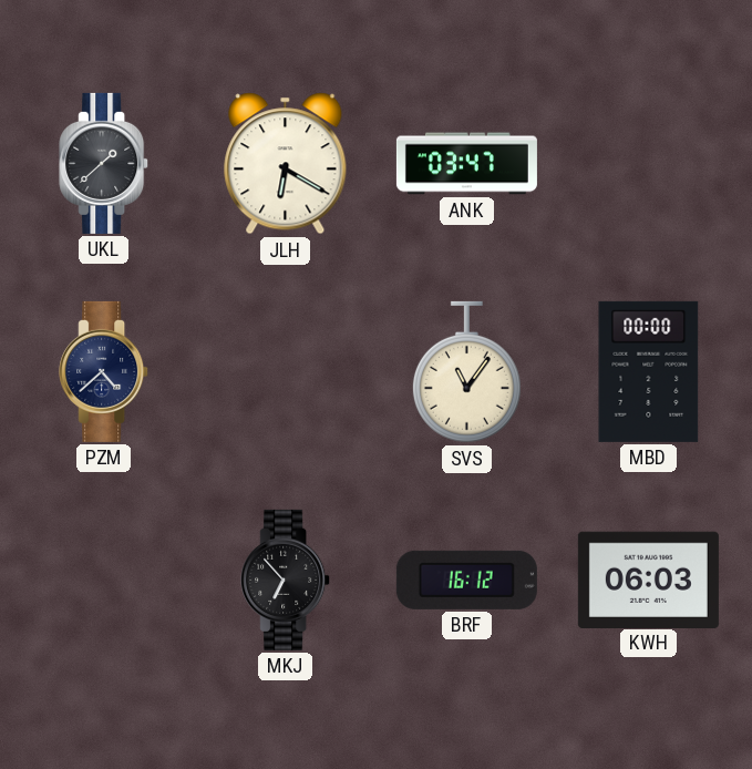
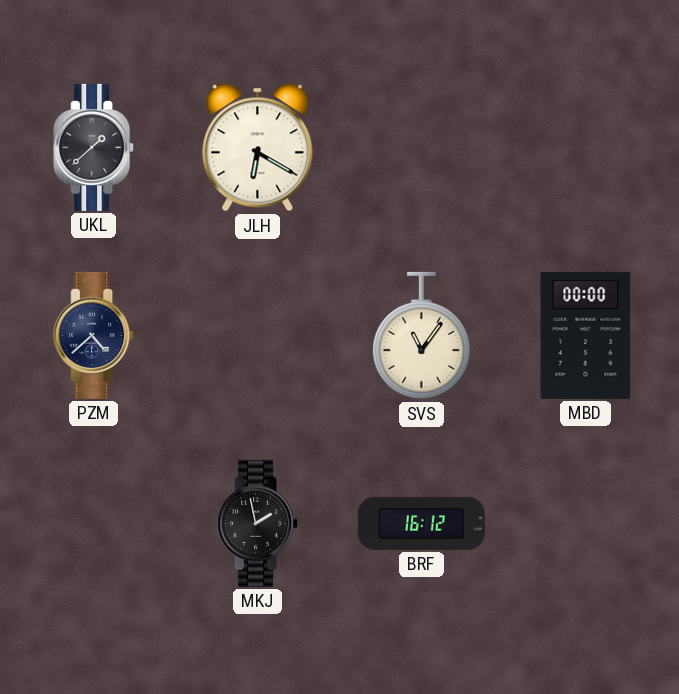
ANK: 03:47 -> none (466, 164)
MKJ: 6:53 -> 1:58 (258, 523)
KWH: 06:03 -> none (648, 580)
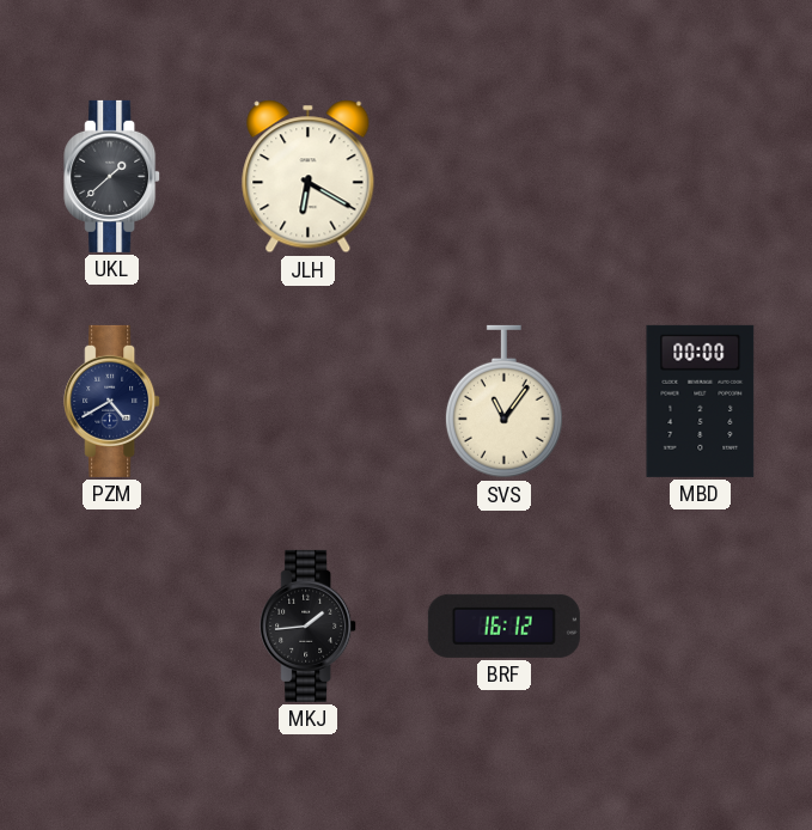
PZM: 4:38 -> 4:40 (112, 401)
MKJ: 1:58 -> 1:44 (309, 625)
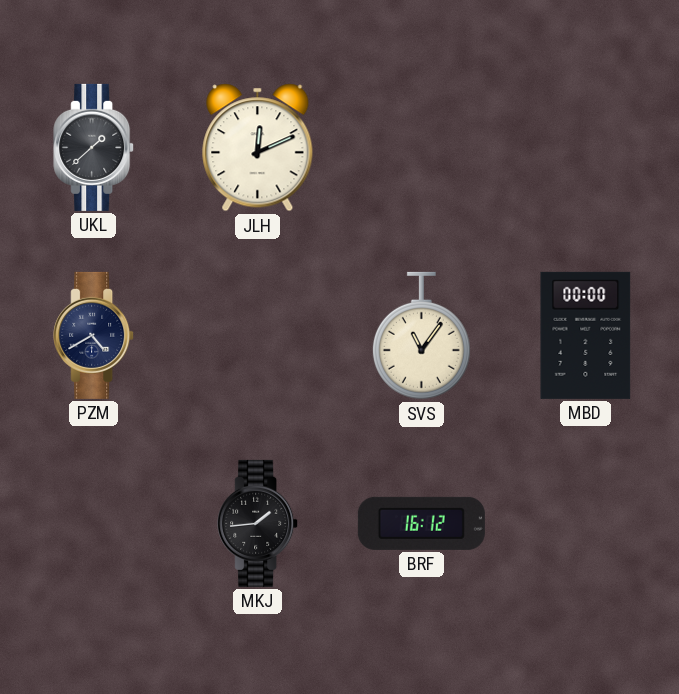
JLH: 6:20 -> 12:11 (258, 148)
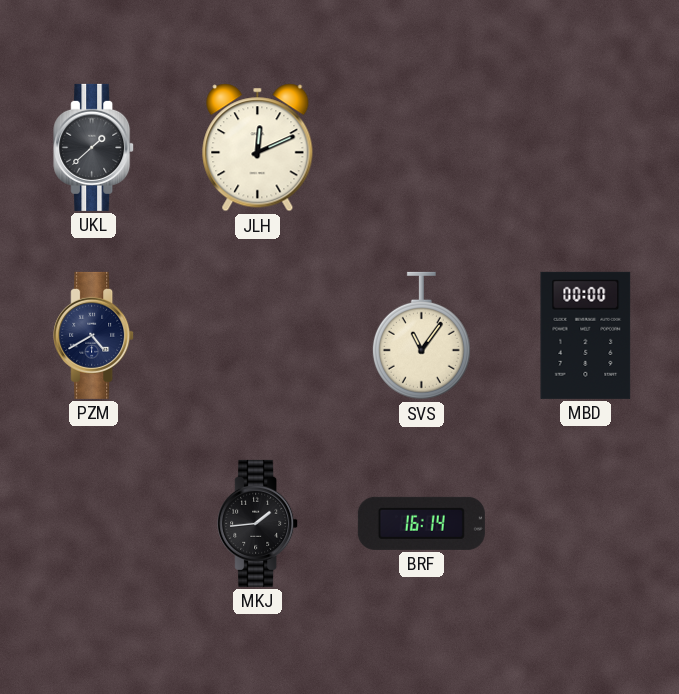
BRF: 16:12 -> 16:14 (421, 523)
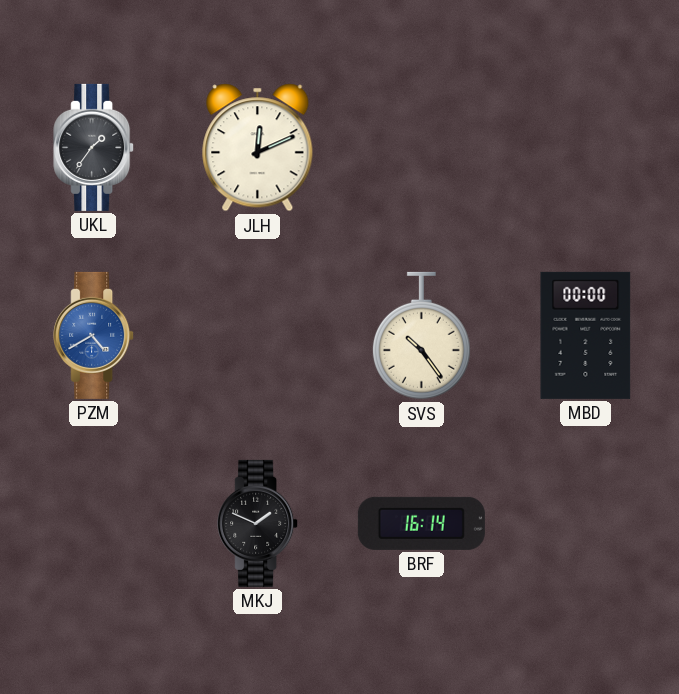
UKL: 1:38 -> 1:36 (94, 147)
PZM dial: navy -> blue (94, 335)
SVS: 11:06 -> 10:24 (421, 336)
MKJ: 1:44 -> 1:49 (258, 523)
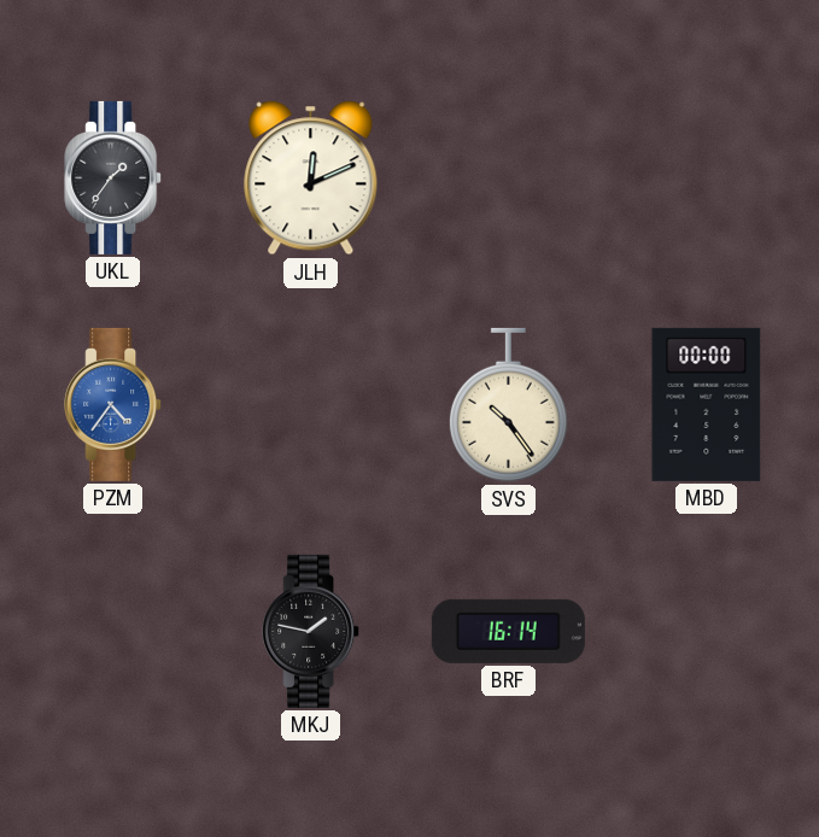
PZM: 4:40 -> 4:36 (113, 404)
MKJ: 1:49 -> 1:47 (311, 631)
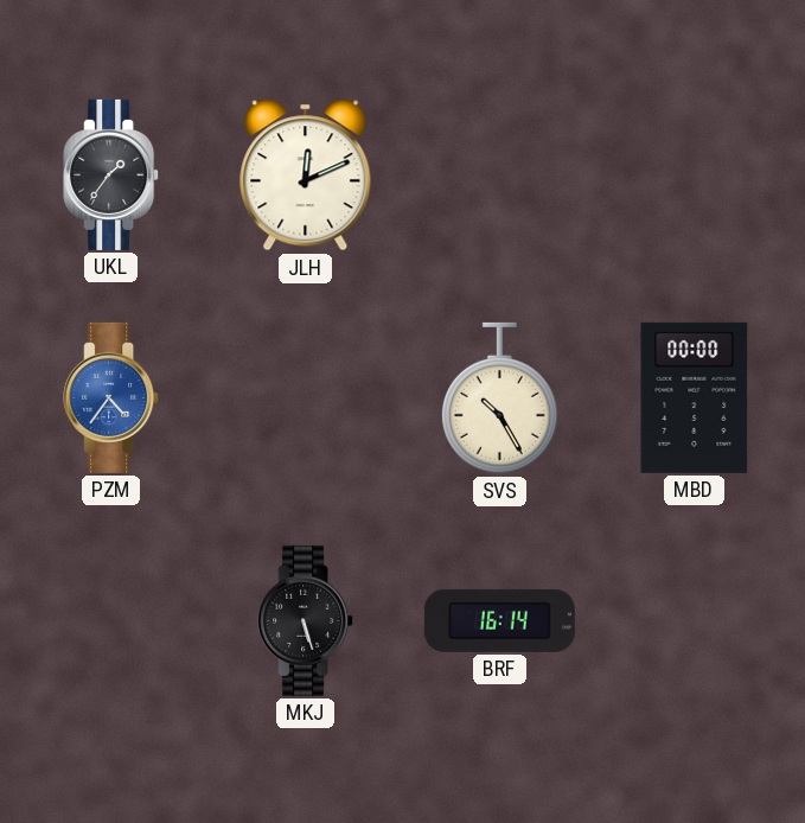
SVS: 10:24 -> 10:25 (499, 398)
MKJ: 1:47 -> 5:27 (306, 620)
